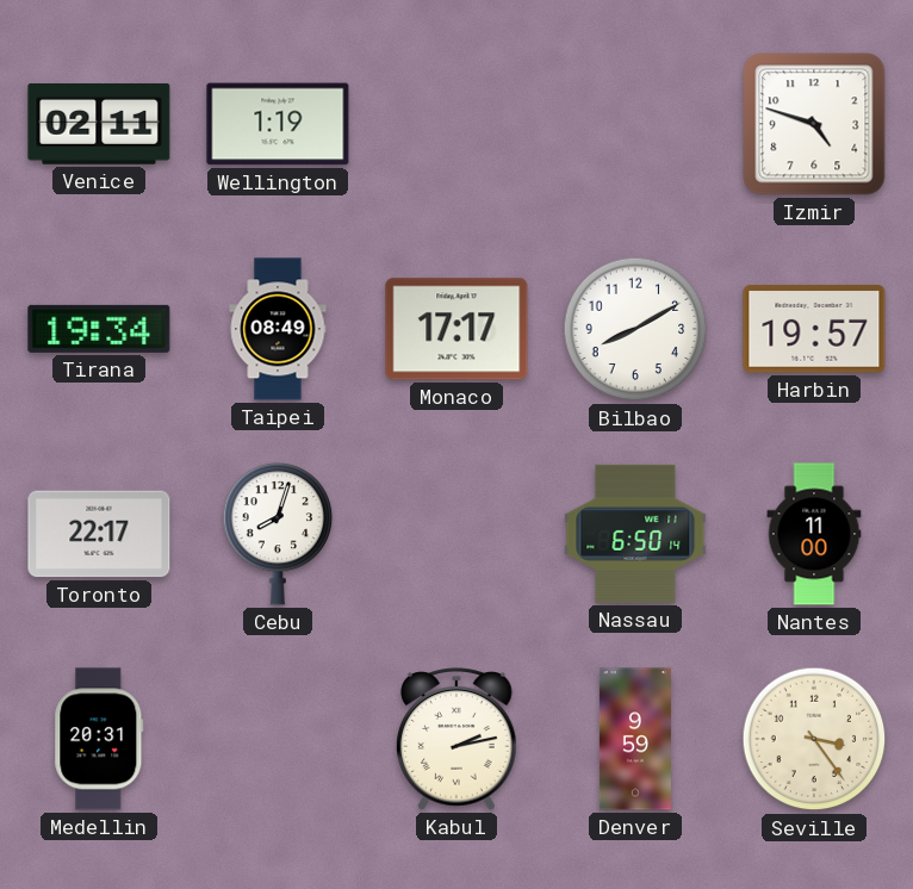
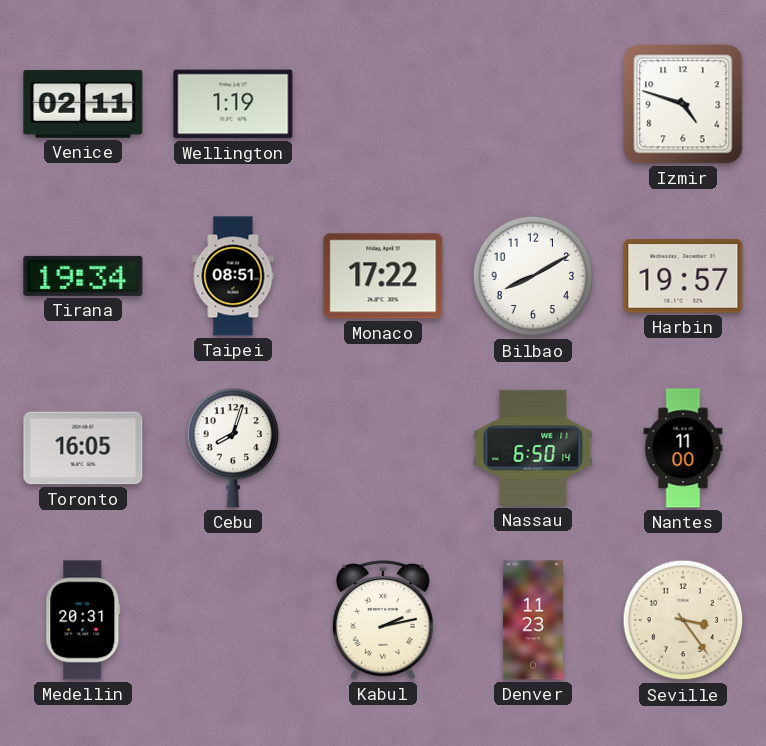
Taipei: 08:49 -> 08:51 (233, 276)
Monaco: 17:17 -> 17:22 (383, 276)
Toronto: 22:17 -> 16:05 (83, 448)
Denver: 9:59 -> 11:23 (533, 620)
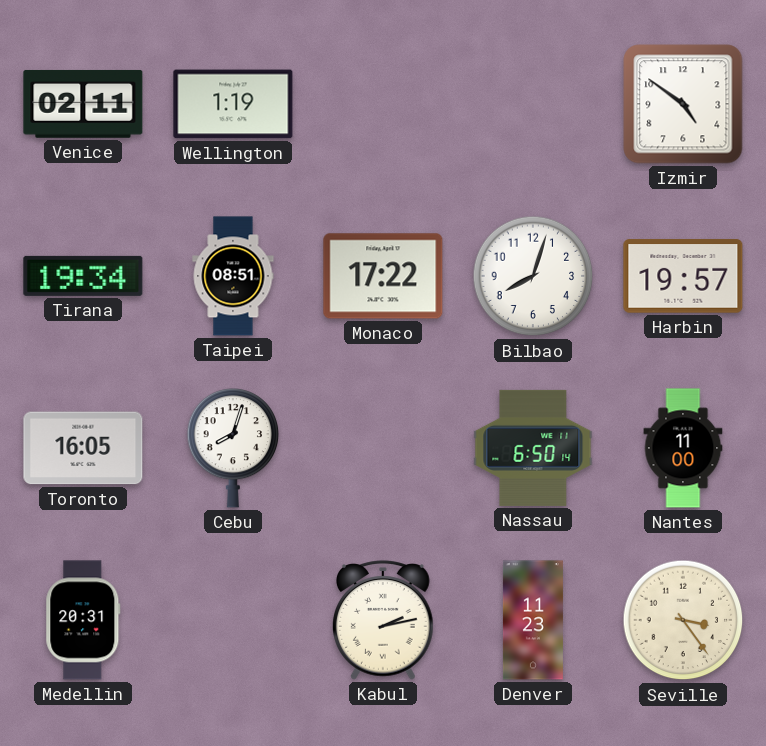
Izmir: 4:48 -> 4:51 (683, 104)
Bilbao: 8:10 -> 8:03 (533, 276)
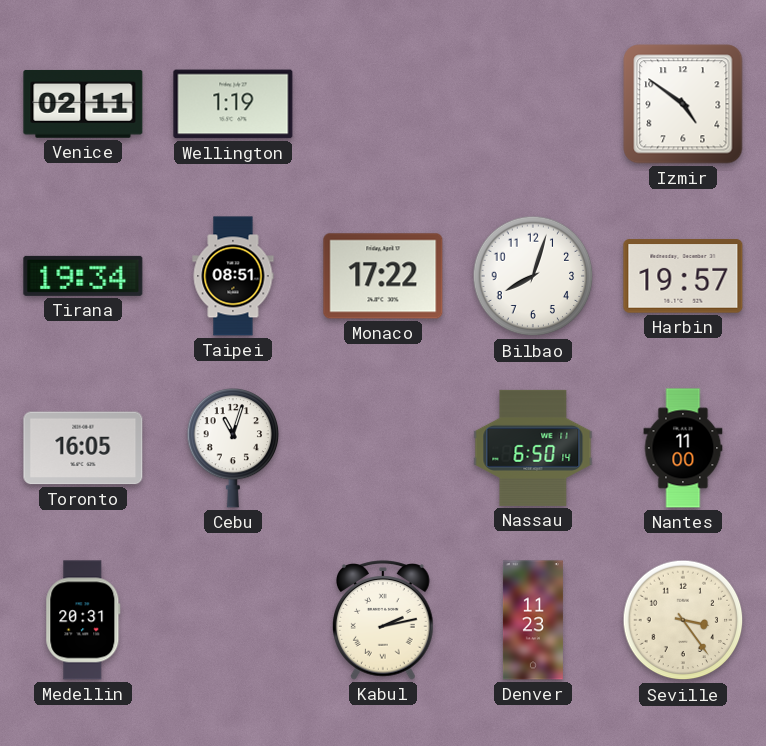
Cebu: 8:03 -> 11:03 (233, 449)
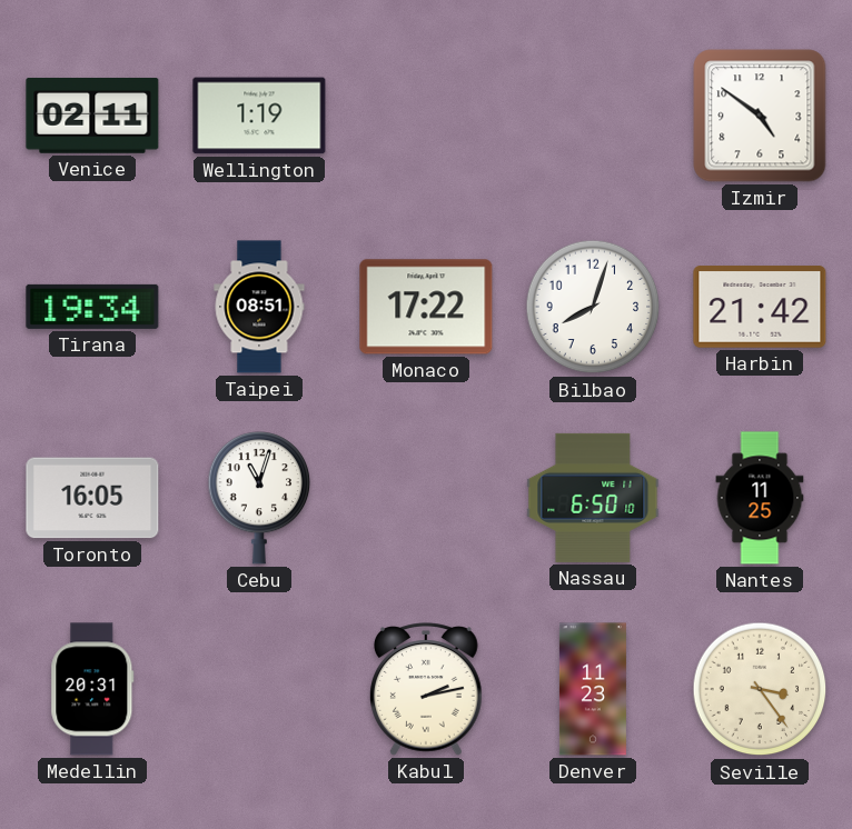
Harbin: 19:57 -> 21:42 (760, 307)
Nassau: 6:50:14 -> 6:50:10 (593, 498)
Nantes: 11:00 -> 11:25 (760, 498)
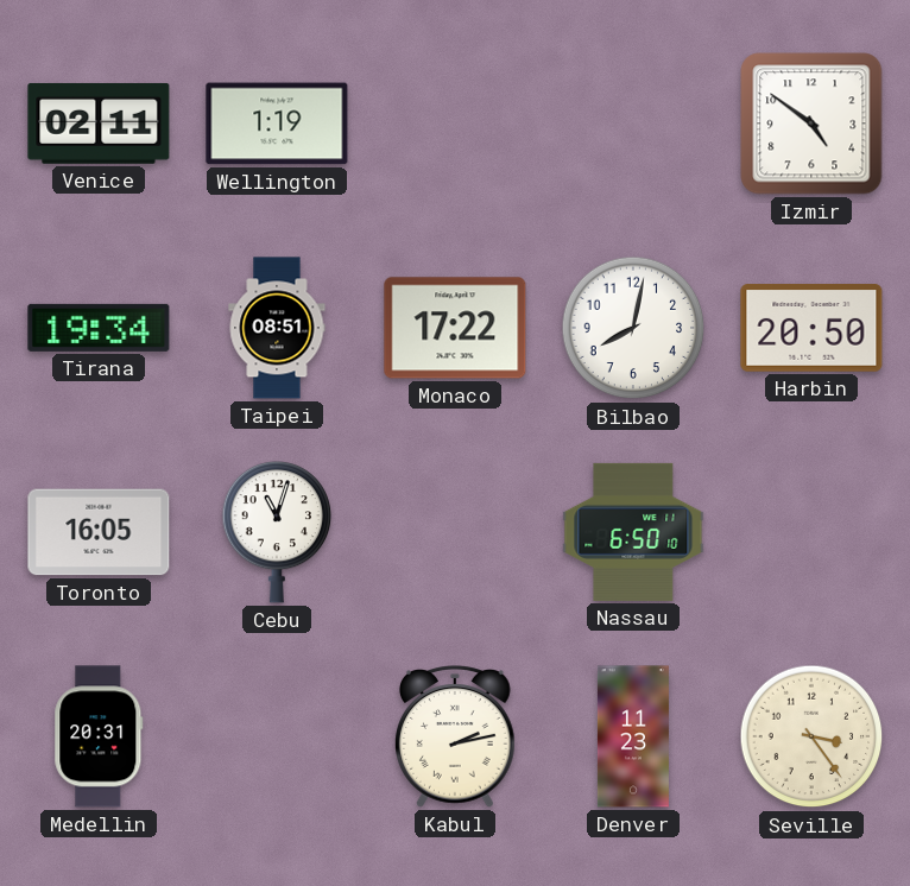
Bilbao: 8:03 -> 8:02 (633, 328)
Harbin: 21:42 -> 20:50 (811, 328)
Nantes: 11:25 -> none (760, 498)
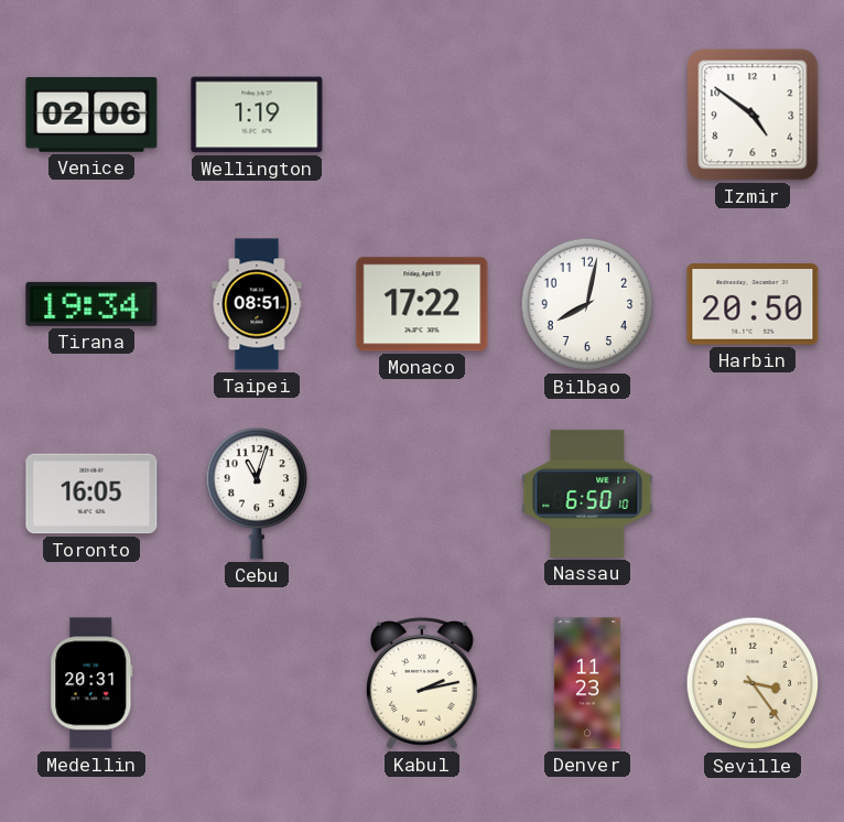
Venice: 02:11 -> 02:06 (91, 115)
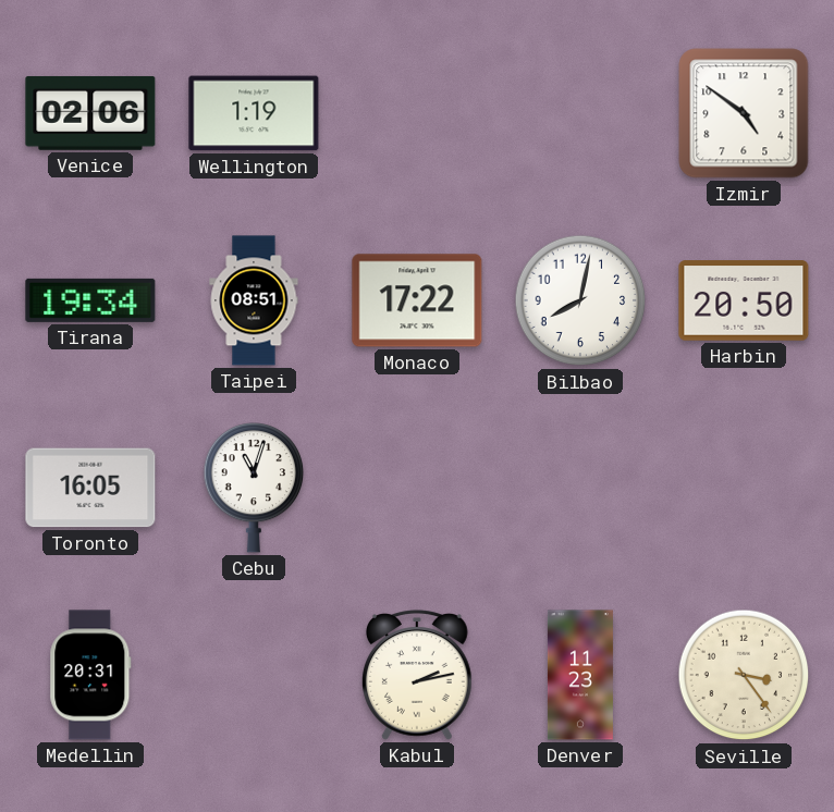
Nassau: 6:50 -> none (587, 494)
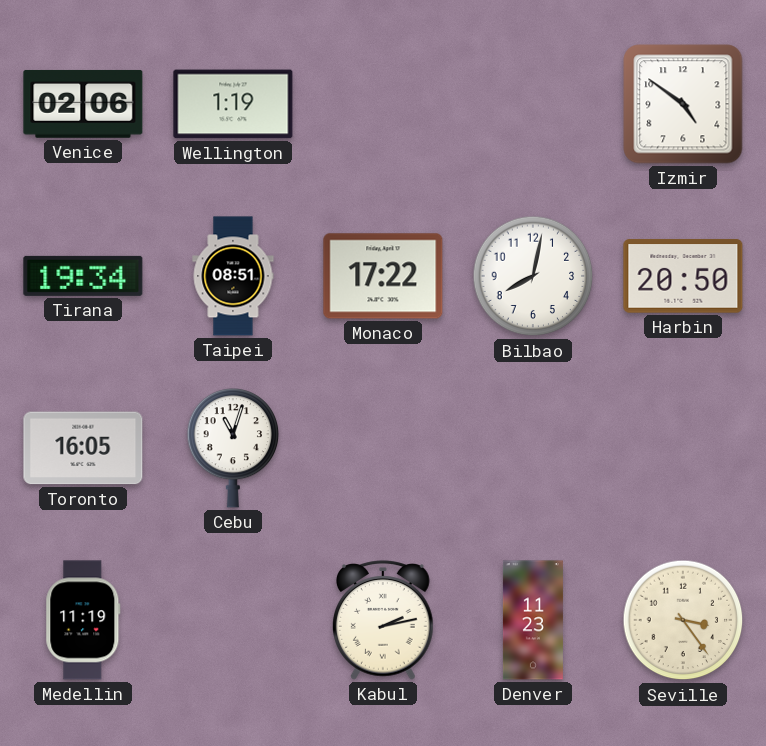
Medellin: 20:31 -> 11:19 (83, 620)
